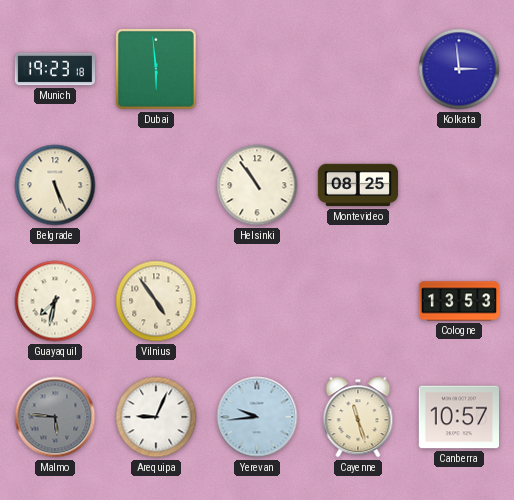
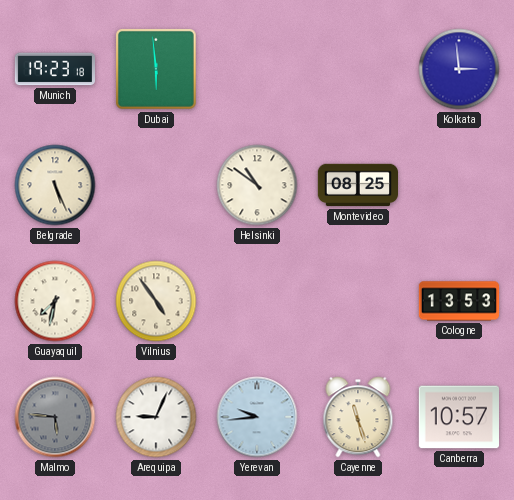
Helsinki: 10:54 -> 10:51 (257, 185)
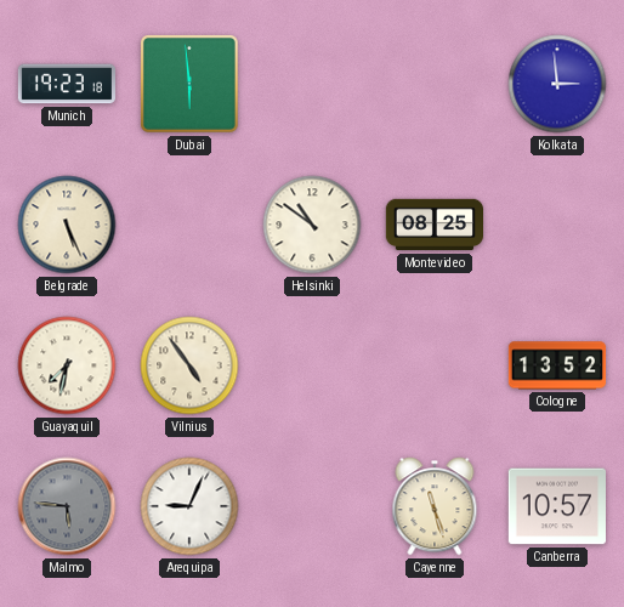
Cologne: 13:53 -> 13:52 (557, 365)
Yerevan: 9:44 -> none (257, 417)
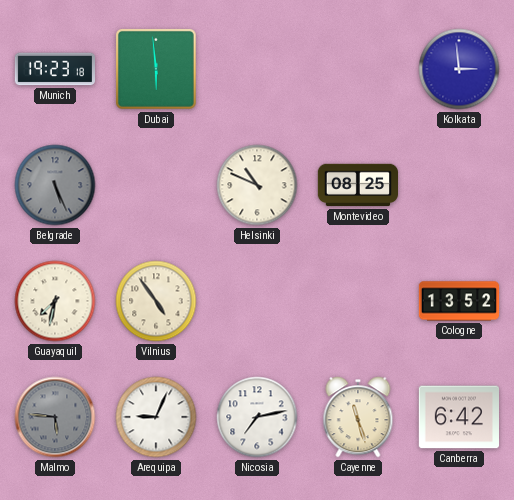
Belgrade dial: cream -> grey (55, 185)
Helsinki: 10:51 -> 10:49 (257, 185)
Nicosia: none -> 7:13 (257, 417)
Canberra: 10:57 -> 6:42 (458, 417)
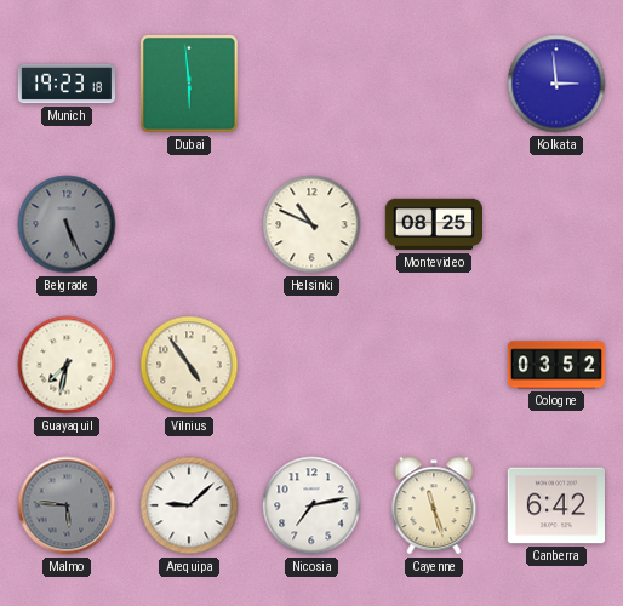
Cologne: 13:52 -> 03:52 (556, 365)
Arequipa: 9:04 -> 9:08 (189, 505)
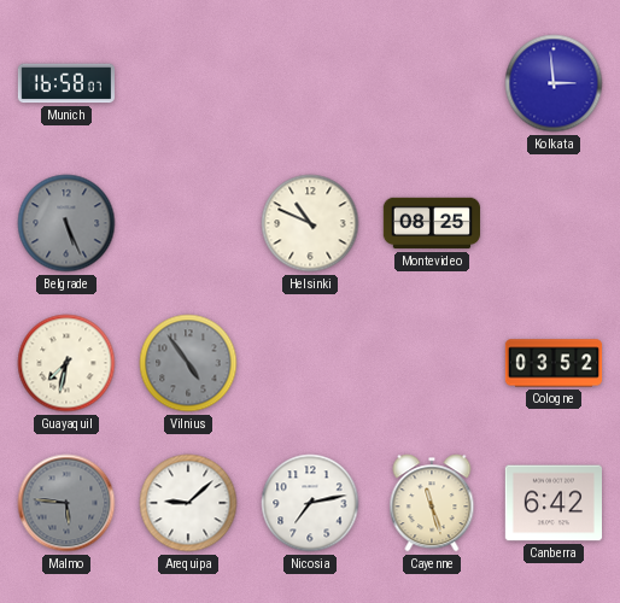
Munich: 19:23 -> 16:58 (65, 83)
Dubai: 5:59 -> none (189, 84)
Vilnius dial: cream -> grey (188, 363)
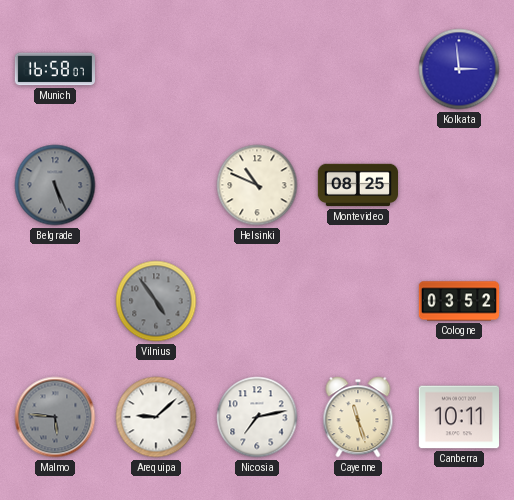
Guayaquil: 7:32 -> none (66, 363)
Canberra: 6:42 -> 10:11 (458, 417)
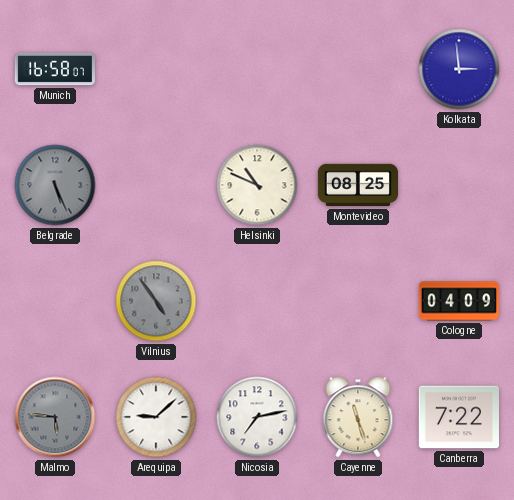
Cologne: 03:52 -> 04:09 (459, 301)
Canberra: 10:11 -> 7:22 (458, 417)
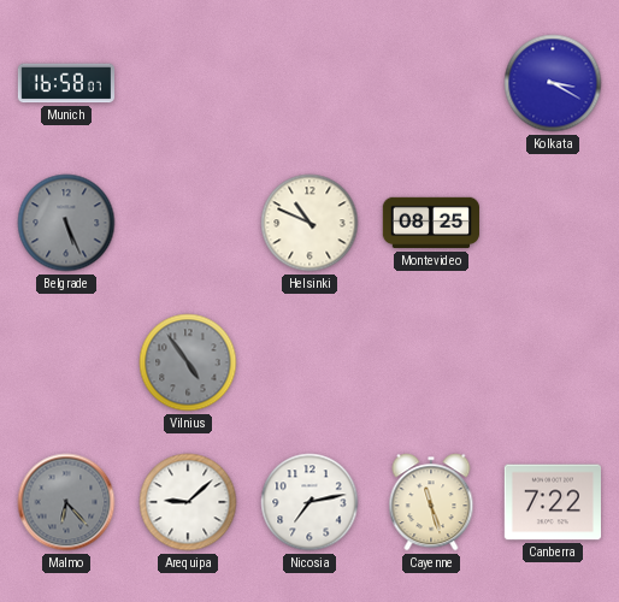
Kolkata: 2:59 -> 3:20 (553, 83)
Cologne: 04:09 -> none (459, 301)
Malmo: 5:46 -> 6:23 (66, 502)
